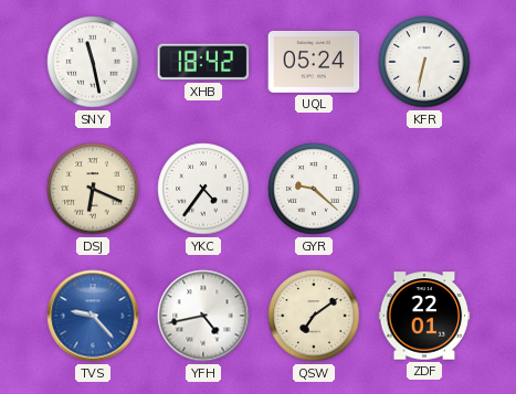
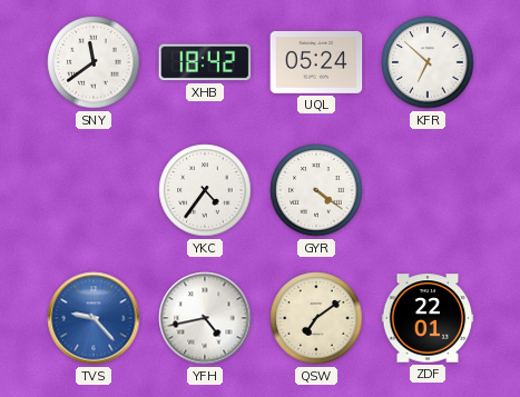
SNY: 11:28 -> 11:39 (94, 62)
KFR: 6:32 -> 6:52 (428, 62)
DSJ: 6:19 -> none (93, 189)
GYR: 9:22 -> 4:21 (316, 190)
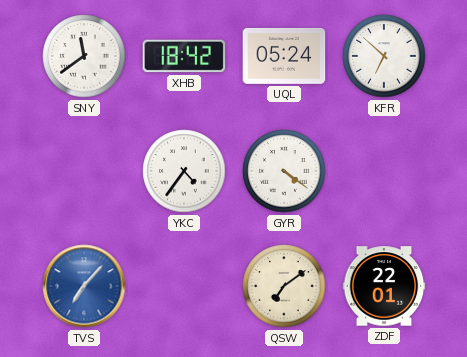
TVS: 9:23 -> 7:07 (84, 286)
YFH: 4:43 -> none (205, 318)
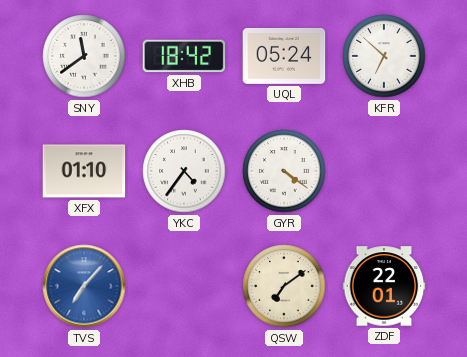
XFX: none -> 01:10 (84, 171)
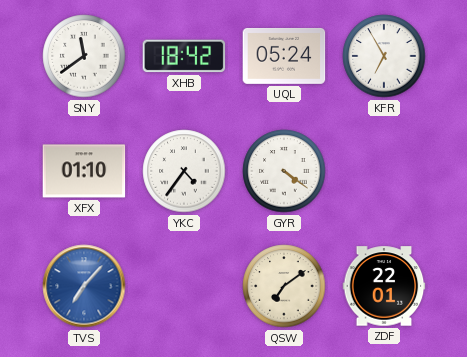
KFR: 6:52 -> 6:55 (384, 56)
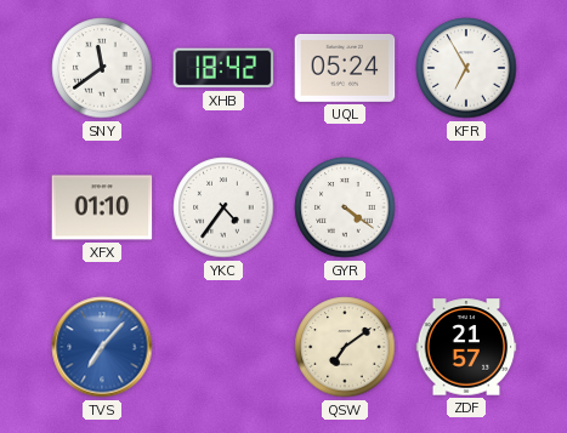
ZDF: 22:01 -> 21:57 (466, 347)
